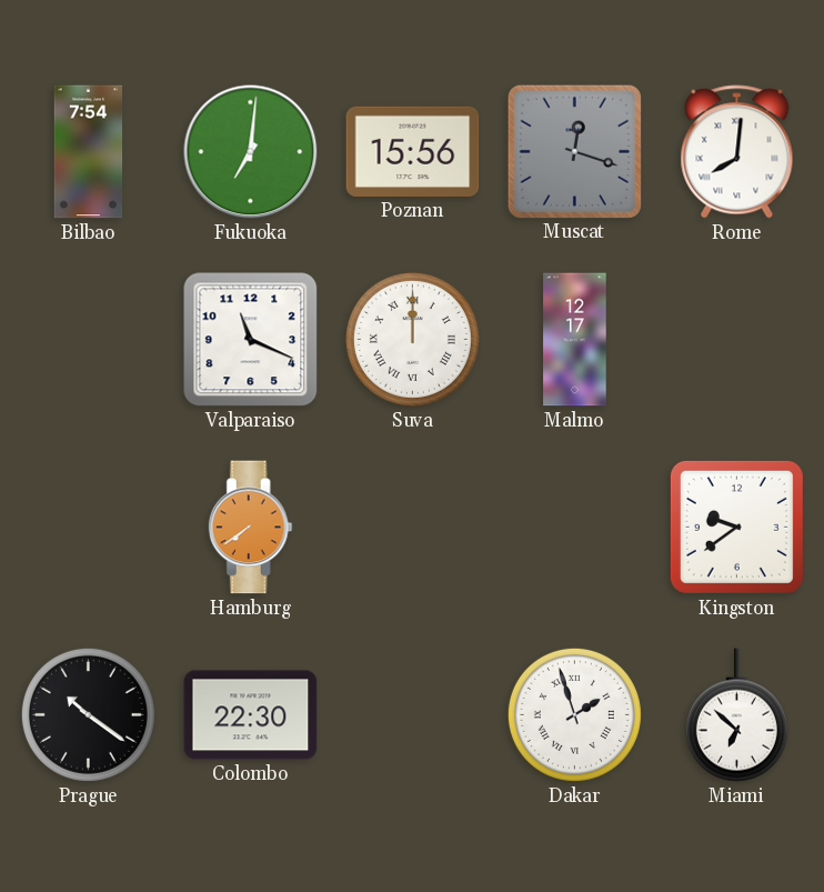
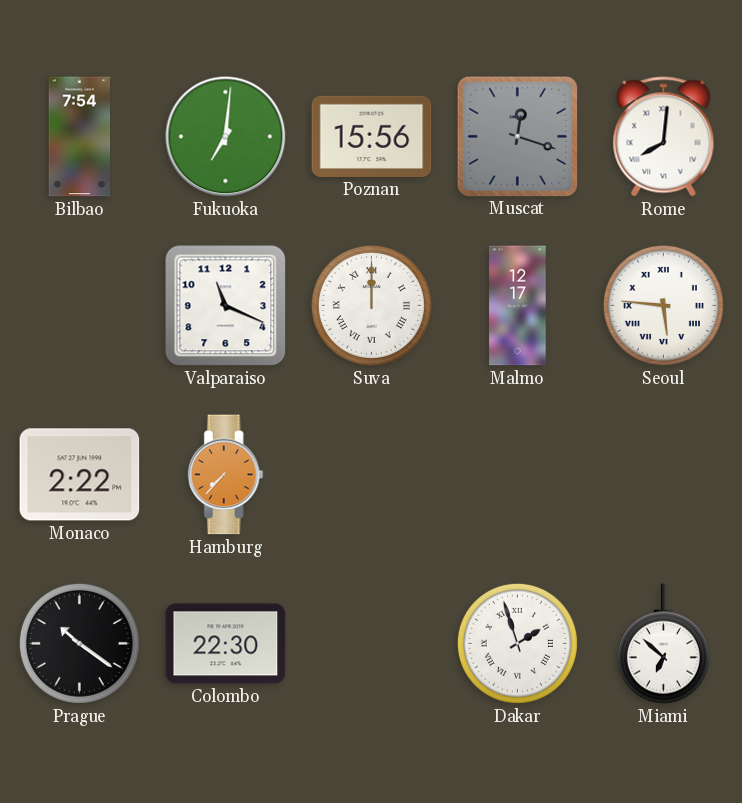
Seoul: none -> 5:46 (663, 305)
Monaco: none -> 2:22 (80, 475)
Hamburg: 7:39 -> 7:37 (225, 475)
Kingston: 9:39 -> none (736, 527)
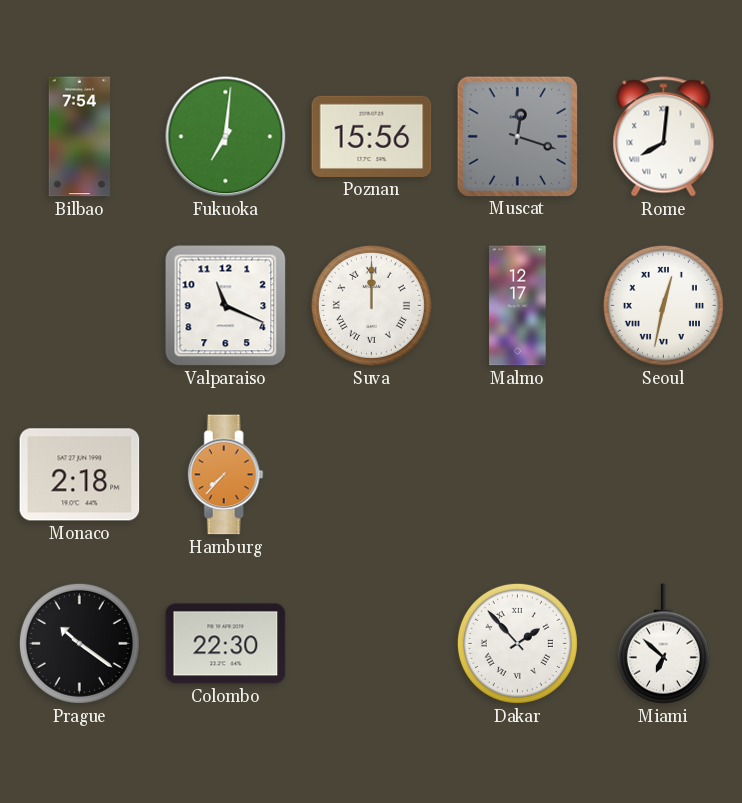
Seoul: 5:46 -> 12:32 (663, 305)
Monaco: 2:22 -> 2:18 (80, 475)
Dakar: 1:57 -> 1:53 (517, 643)
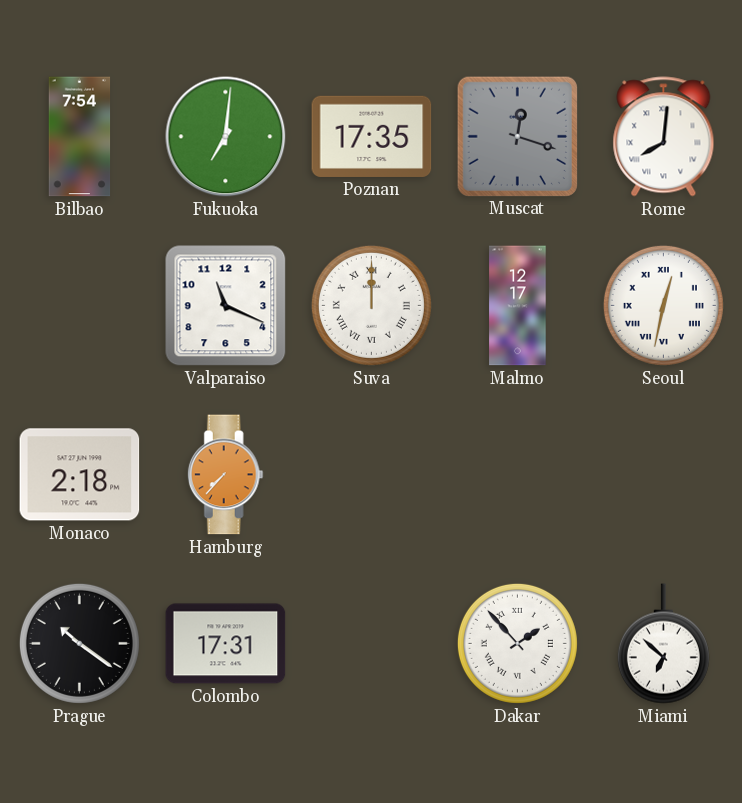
Poznan: 15:56 -> 17:35 (372, 136)
Colombo: 22:30 -> 17:31 (226, 644)
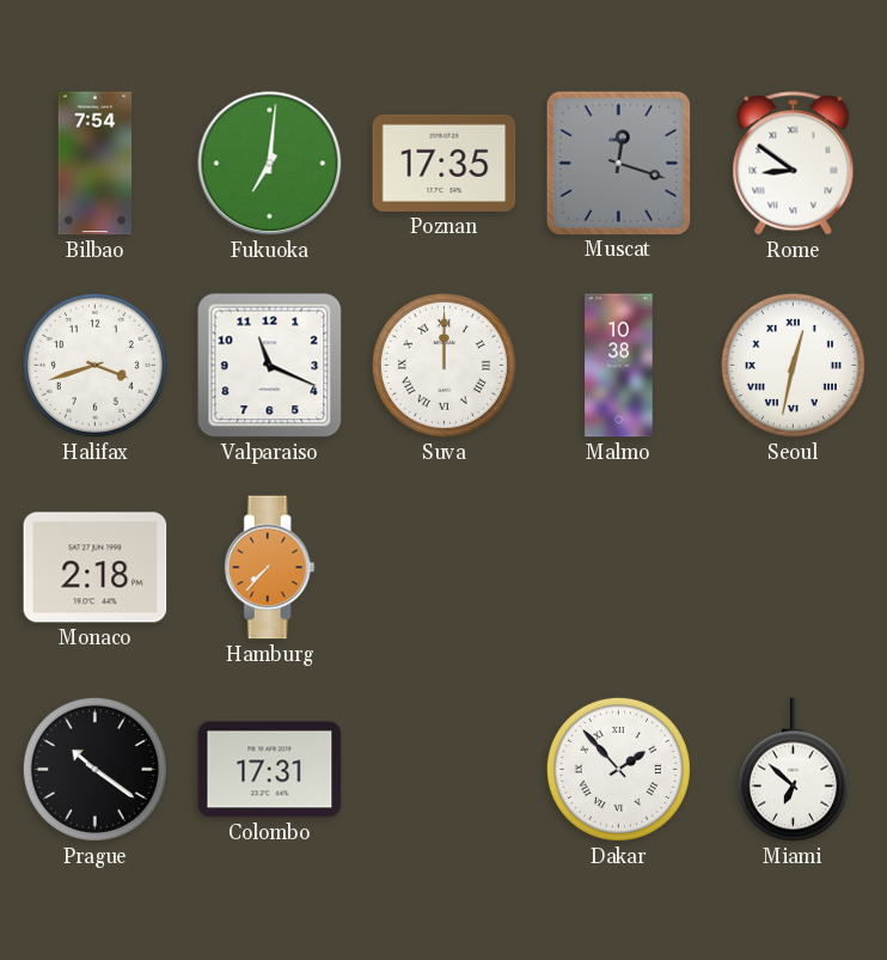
Rome: 8:01 -> 8:51 (794, 164)
Halifax: none -> 3:42 (94, 365)
Malmo: 12:17 -> 10:38 (619, 366)
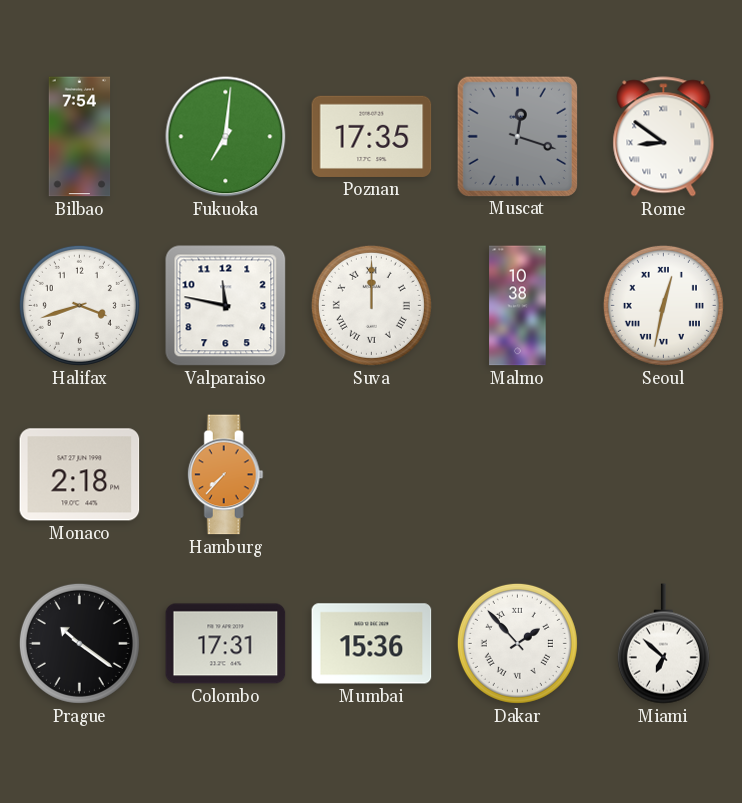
Valparaiso: 11:19 -> 11:47 (226, 306)
Mumbai: none -> 15:36 (372, 644)
